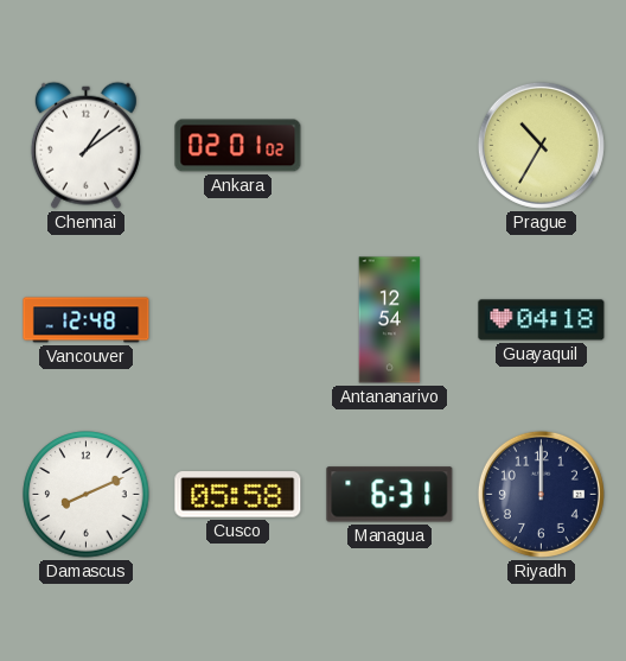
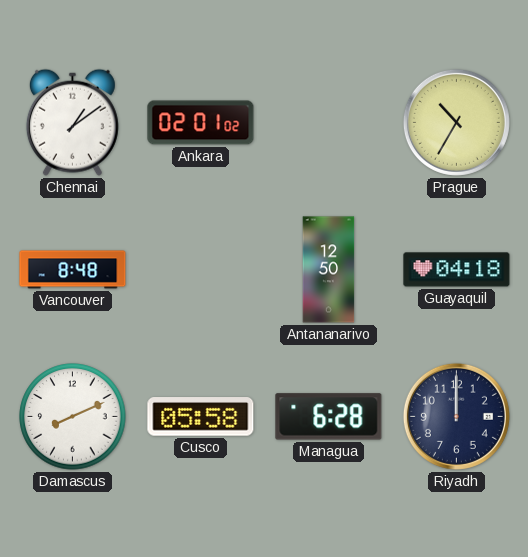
Vancouver: 12:48 -> 8:48 (73, 270)
Antananarivo: 12:54 -> 12:50 (329, 270)
Managua: 6:31 -> 6:28 (329, 417)
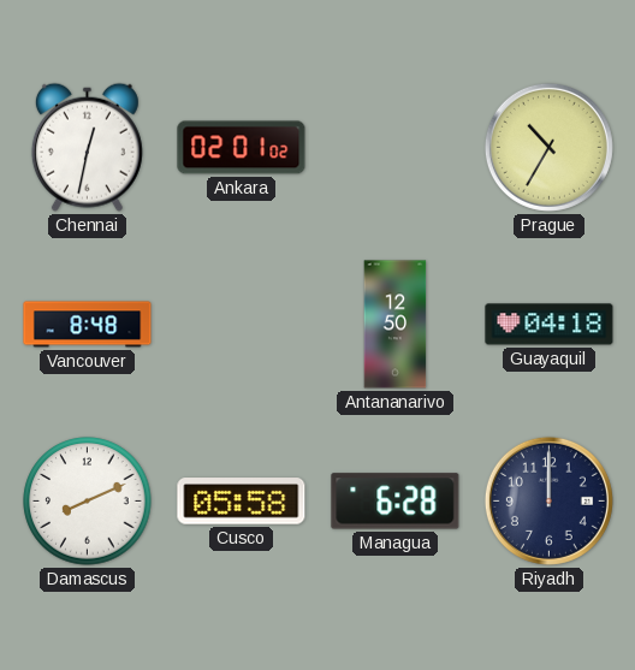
Chennai: 1:09 -> 12:32 (87, 147)
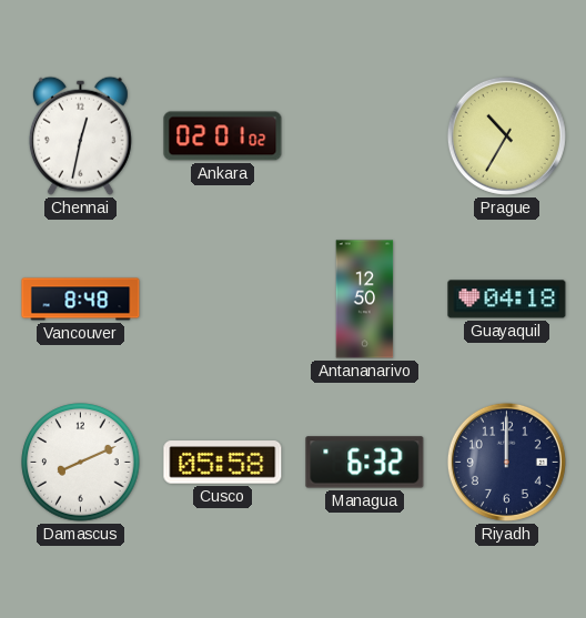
Managua: 6:28 -> 6:32 (365, 463)
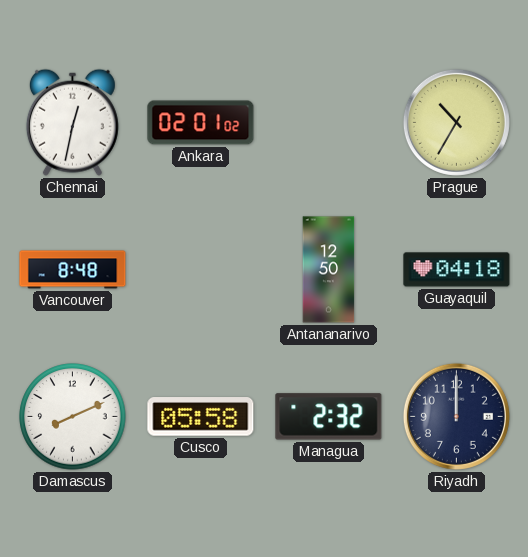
Managua: 6:32 -> 2:32 (329, 417)
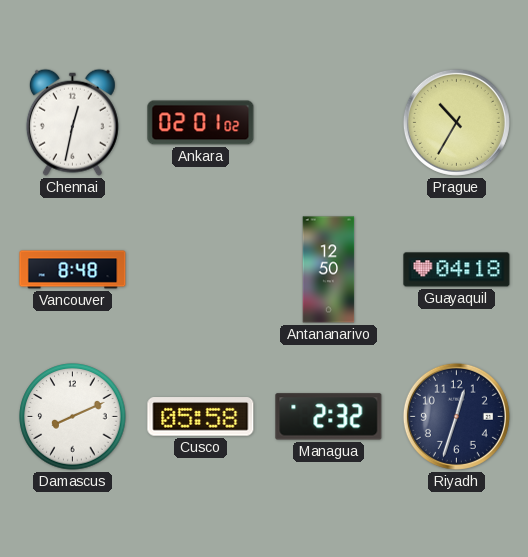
Riyadh: 12:00 -> 12:33 (456, 416)
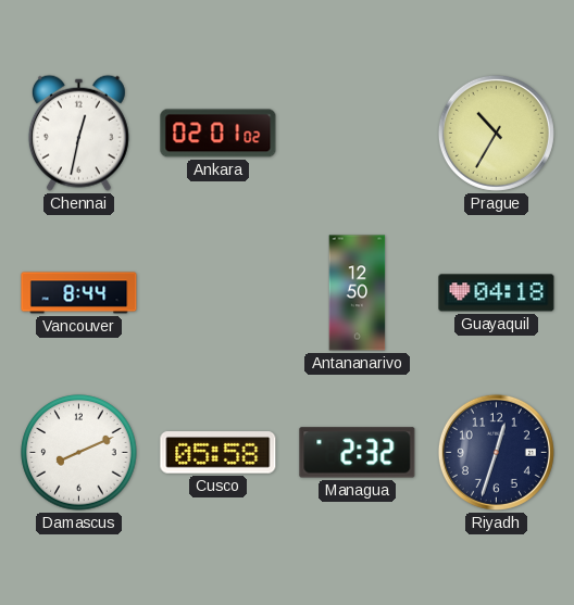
Vancouver: 8:48 -> 8:44 (79, 293)
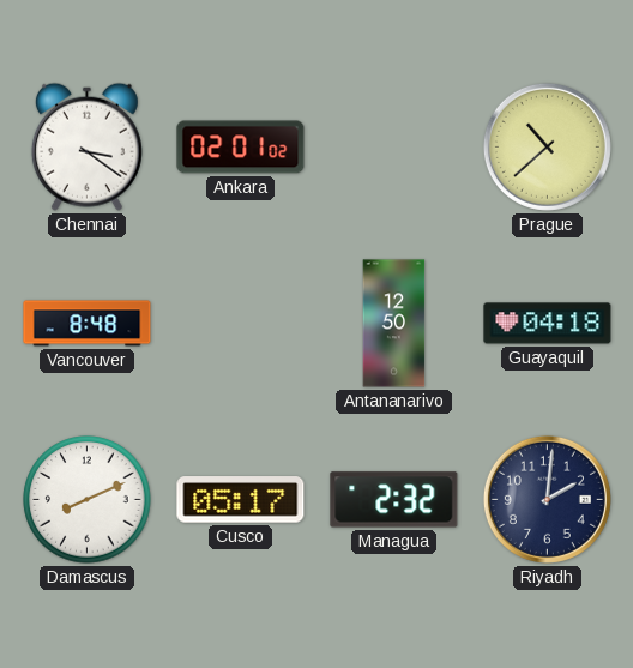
Chennai: 12:32 -> 3:21 (86, 146)
Prague: 10:35 -> 10:38 (547, 146)
Vancouver: 8:44 -> 8:48 (88, 324)
Cusco: 05:58 -> 05:17 (241, 500)
Riyadh: 12:33 -> 2:01 (547, 499)
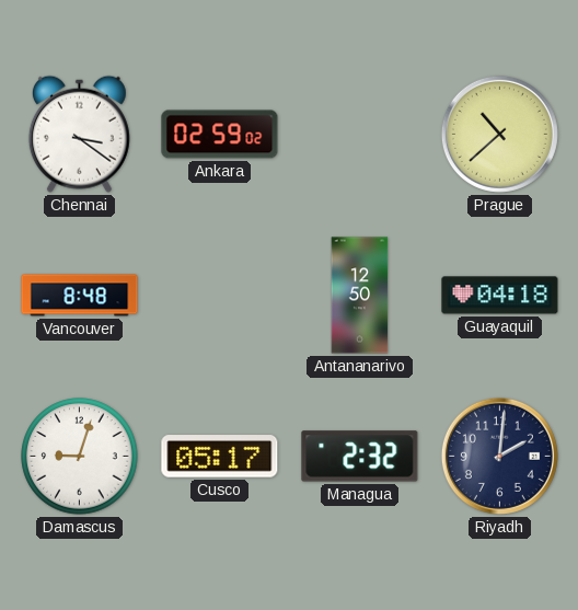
Ankara: 02:01 -> 02:59 (220, 135)
Damascus: 8:11 -> 9:03 (80, 457)
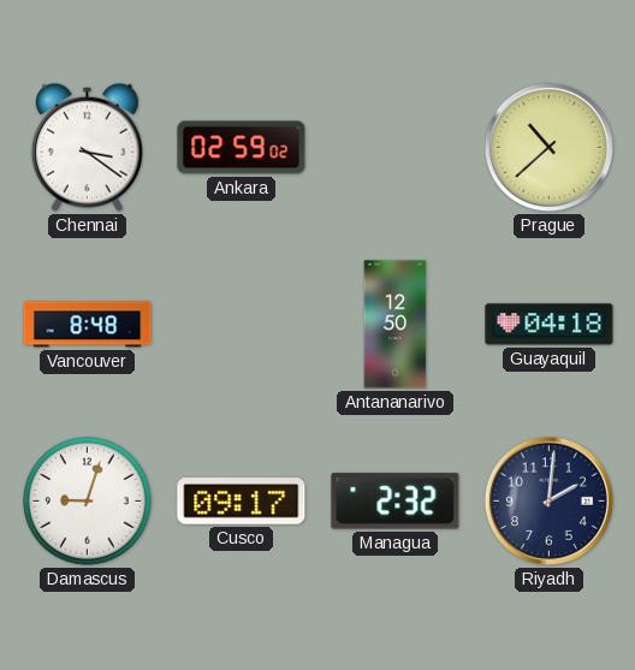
Cusco: 05:17 -> 09:17 (242, 502)
